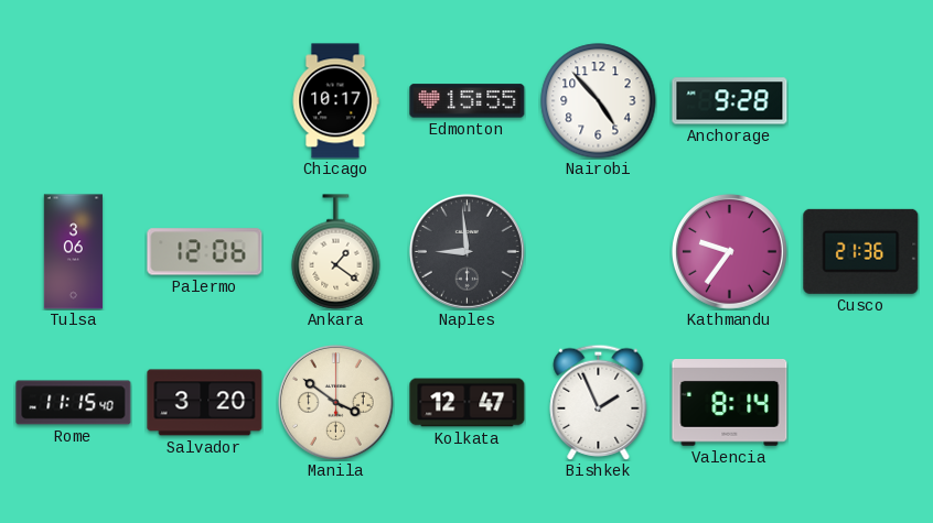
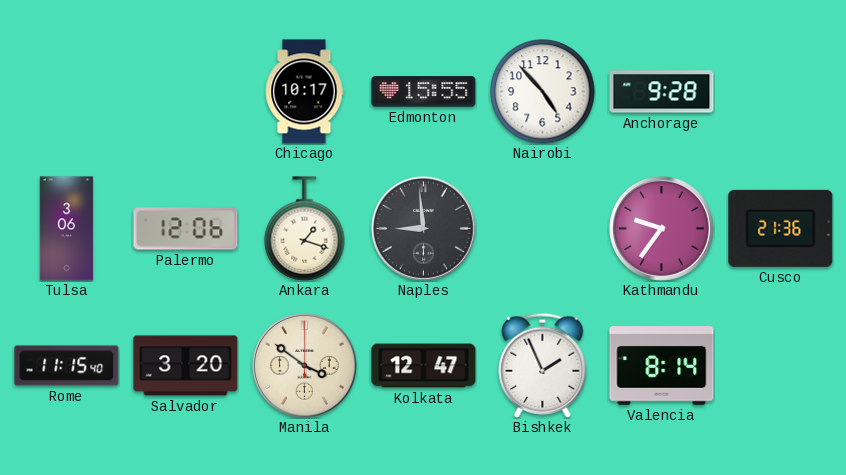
Ankara: 1:21 -> 1:18 (305, 229)
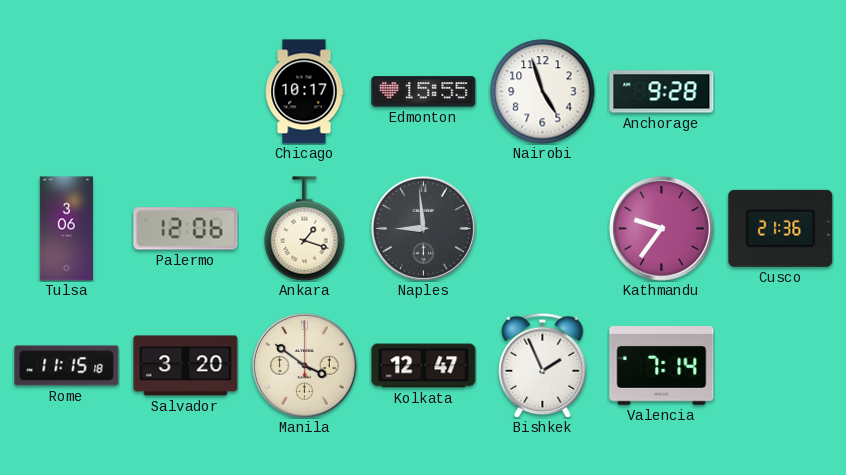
Nairobi: 4:53 -> 4:57 (543, 92)
Rome: 11:15:40 -> 11:15:18 (67, 366)
Valencia: 8:14 -> 7:14 (662, 366)
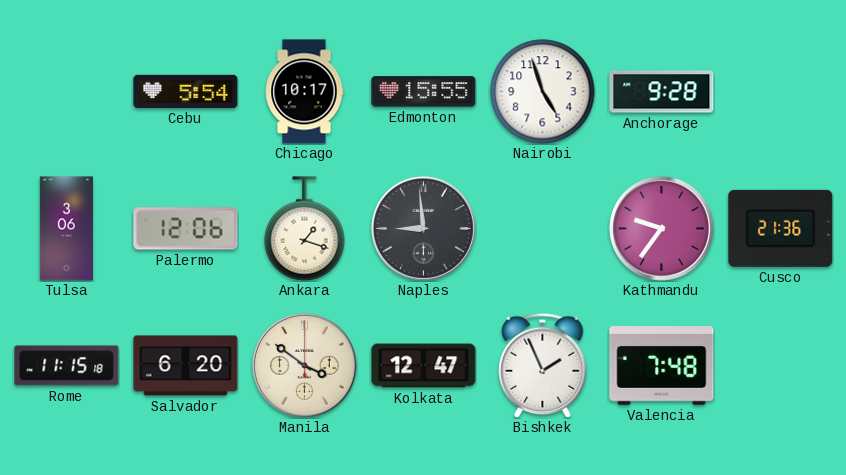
Cebu: none -> 5:54 (186, 91)
Salvador: 3:20 -> 6:20 (186, 366)
Valencia: 7:14 -> 7:48 (662, 366)
